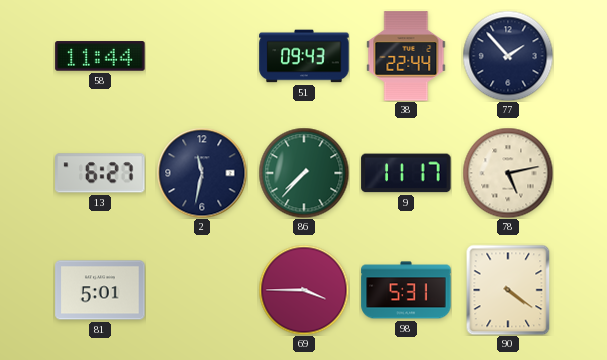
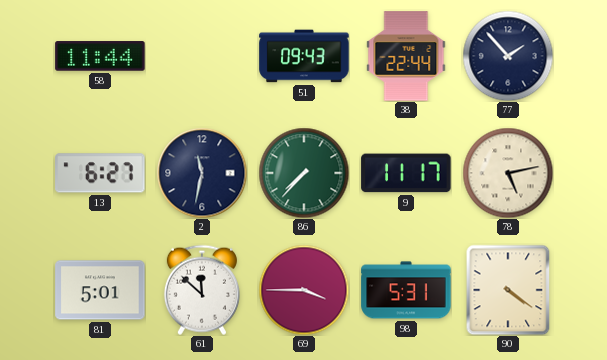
61: none -> 11:52 (202, 290)
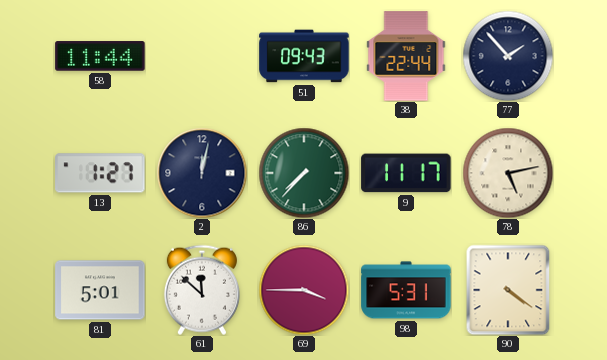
13: 6:27 -> 1:27 (100, 173)
2: 11:32 -> 12:02 (202, 173)
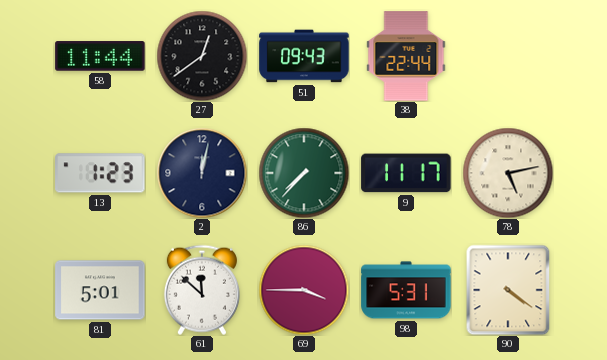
27: none -> 12:39 (202, 56)
77: 1:53 -> none (508, 56)
13: 1:27 -> 1:23 (100, 173)
